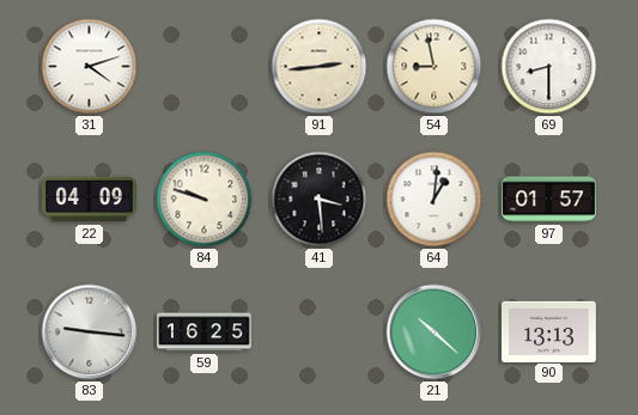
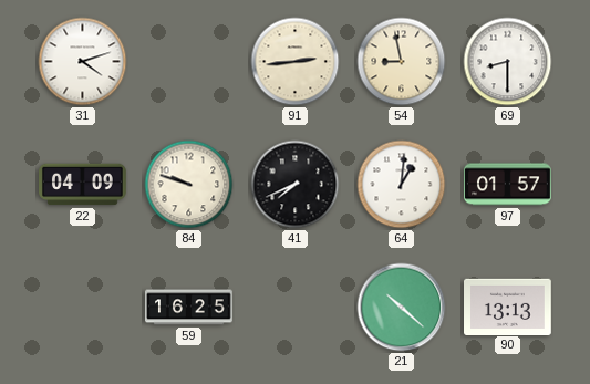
41: 3:29 -> 7:41 (296, 185)
83: 9:16 -> none (90, 332)
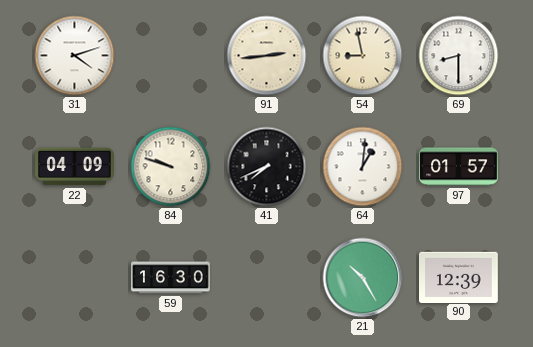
59: 16:25 -> 16:30 (171, 278)
21: 10:22 -> 10:25 (363, 278)
90: 13:13 -> 12:39 (459, 277)
